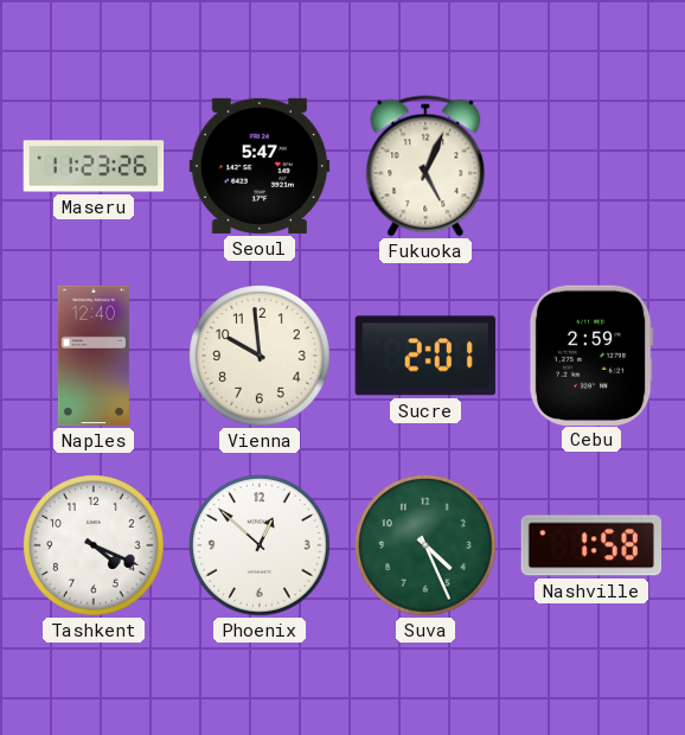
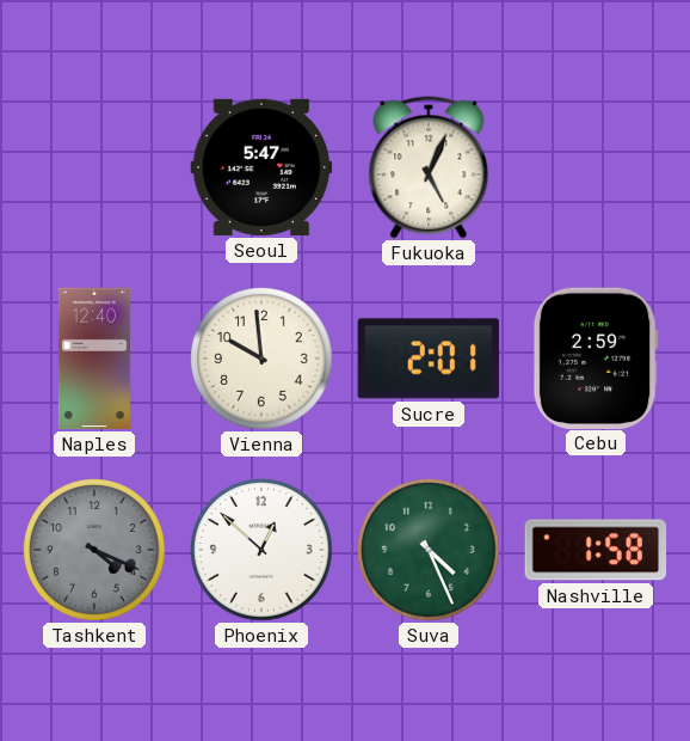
Maseru: 11:23 -> none (94, 166)
Tashkent dial: white -> grey (94, 550)
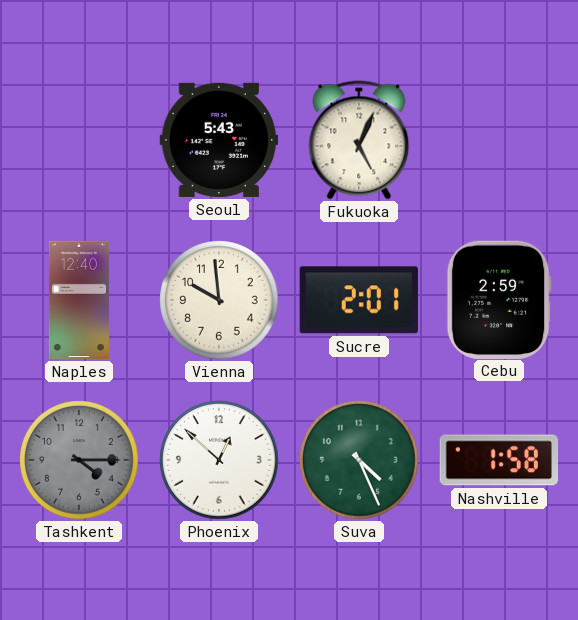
Seoul: 5:47 -> 5:43 (219, 140)
Tashkent: 4:19 -> 4:15 (79, 460)
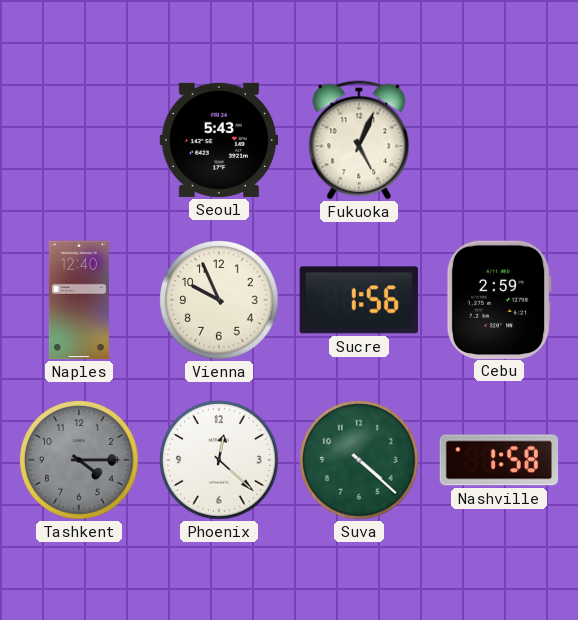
Vienna: 9:59 -> 9:56 (219, 300)
Sucre: 2:01 -> 1:56 (359, 300)
Phoenix: 12:52 -> 12:22 (219, 460)
Suva: 4:26 -> 4:22 (359, 460)
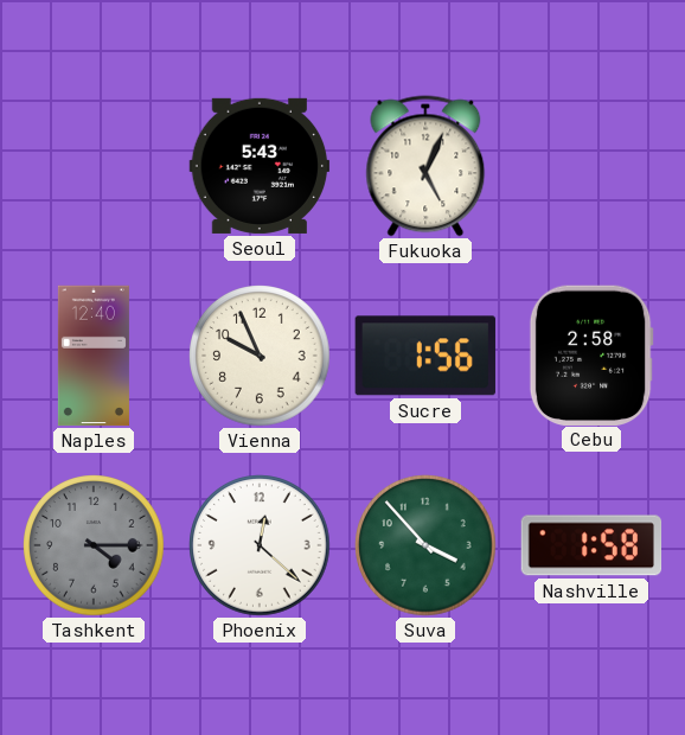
Cebu: 2:59 -> 2:58 (591, 354)
Suva: 4:22 -> 3:53 (425, 545)
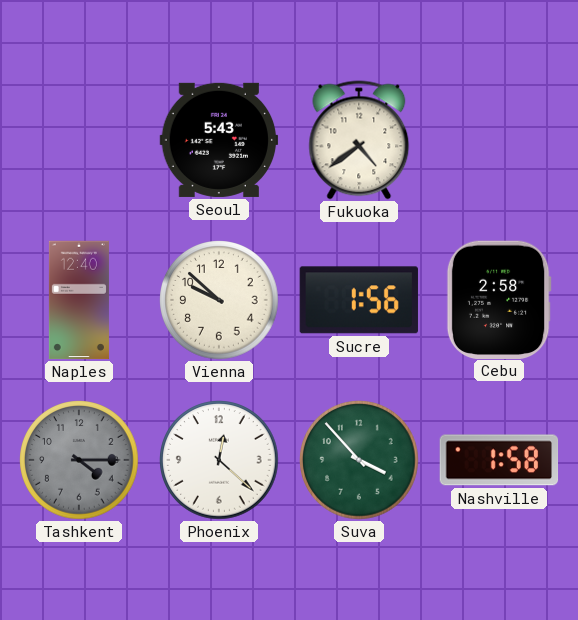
Fukuoka: 5:04 -> 4:39 (359, 140)
Vienna: 9:56 -> 9:52 (219, 300)
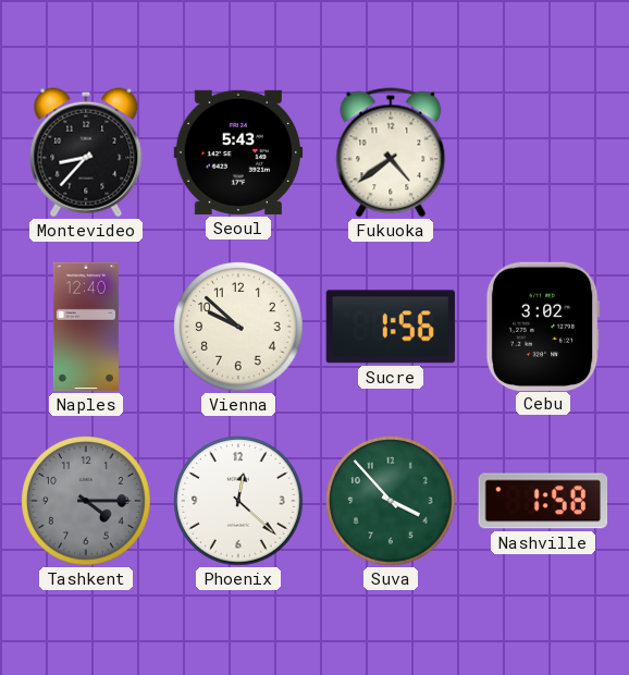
Montevideo: none -> 8:37 (86, 152)
Cebu: 2:58 -> 3:02 (543, 326)
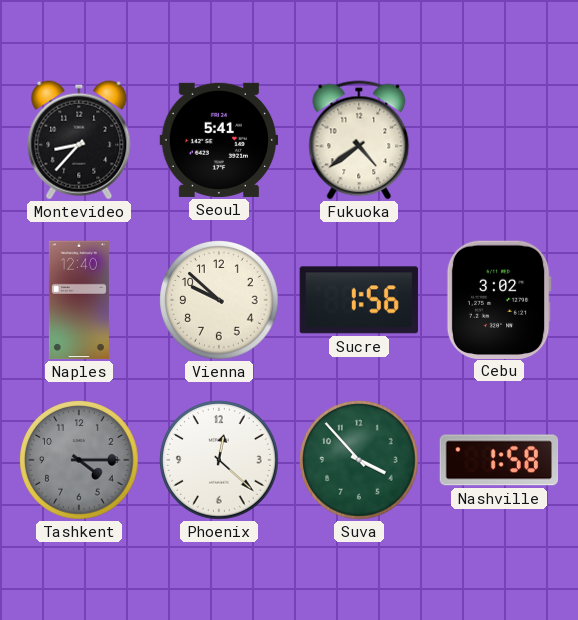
Seoul: 5:43 -> 5:41 (219, 140)
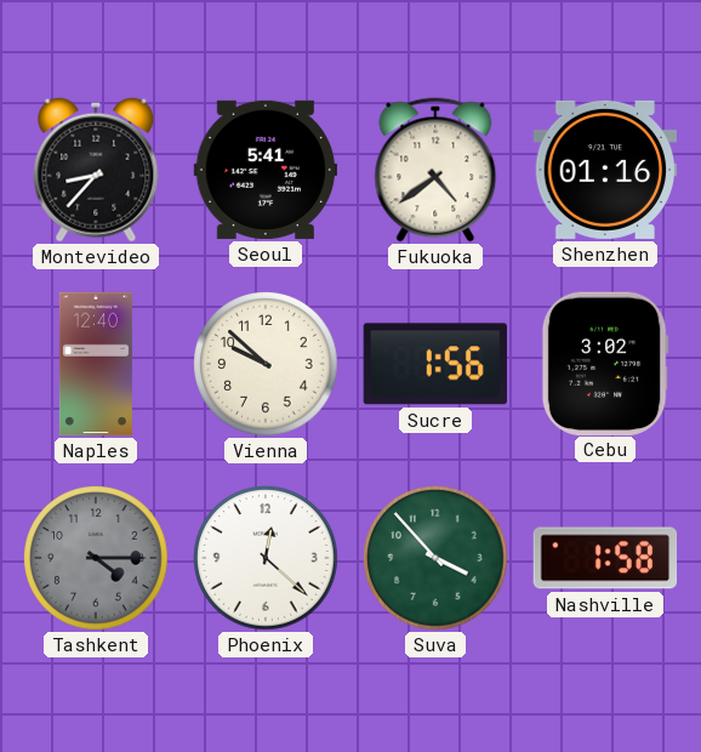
Shenzhen: none -> 01:16 (605, 170)
